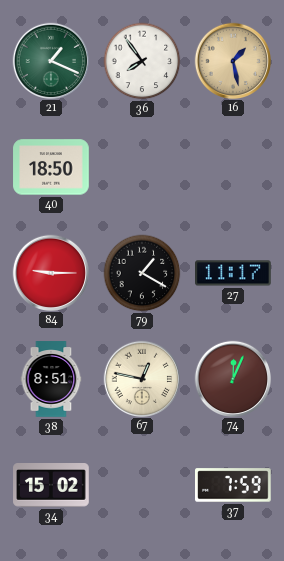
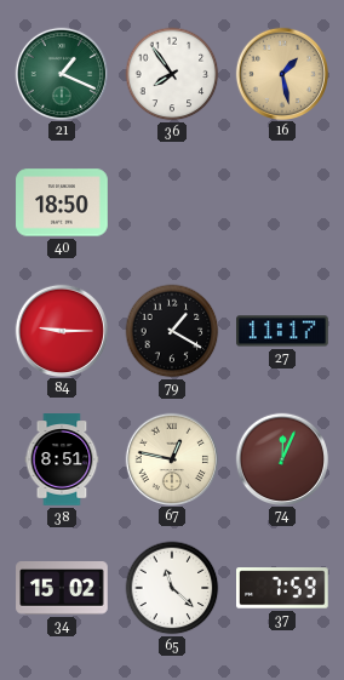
65: none -> 11:22 (172, 588)
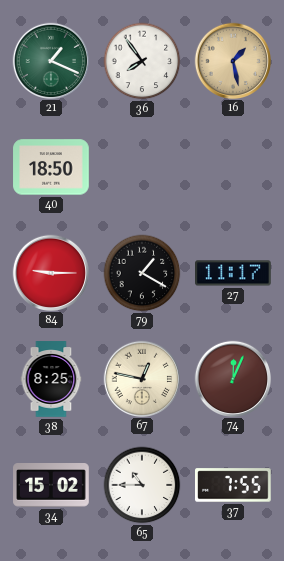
38: 8:51 -> 8:25 (51, 379)
65: 11:22 -> 10:45 (142, 485)
37: 7:59 -> 7:55 (233, 485)
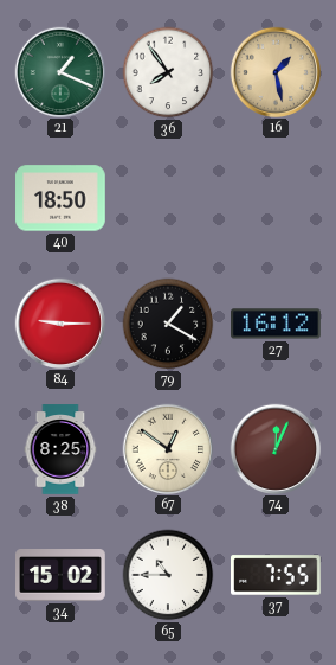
27: 11:17 -> 16:12 (277, 324)
67: 12:47 -> 12:51 (167, 448)
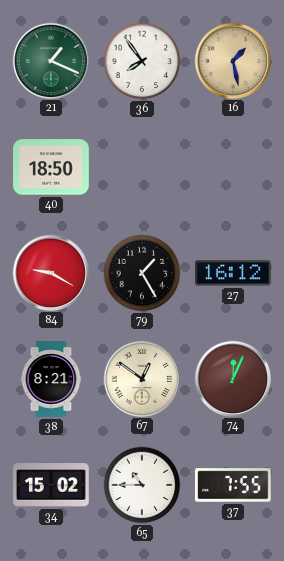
84: 9:15 -> 9:20 (50, 272)
79: 1:20 -> 1:25 (142, 273)
38: 8:25 -> 8:21 (51, 379)
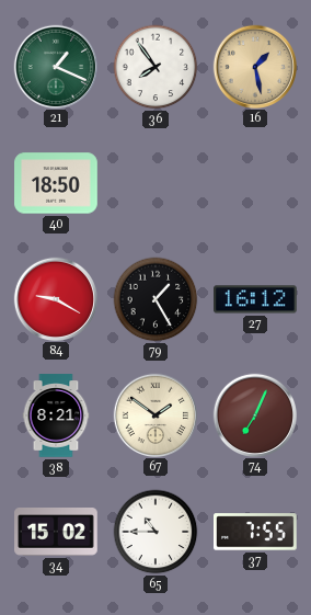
67: 12:51 -> 1:51 (154, 414)
74: 12:04 -> 7:04 (254, 414)
